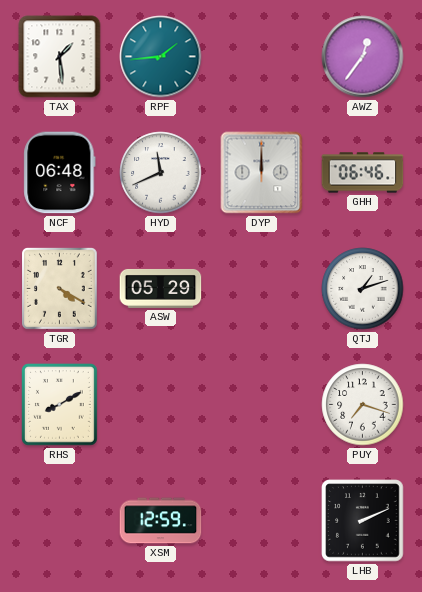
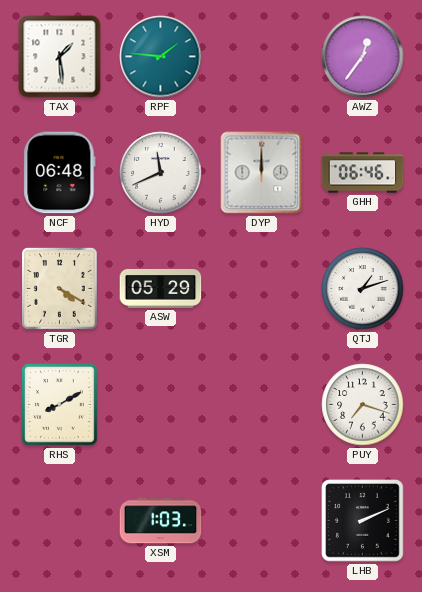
RPF: 1:44 -> 1:46 (161, 57)
XSM: 12:59 -> 1:03 (161, 521)
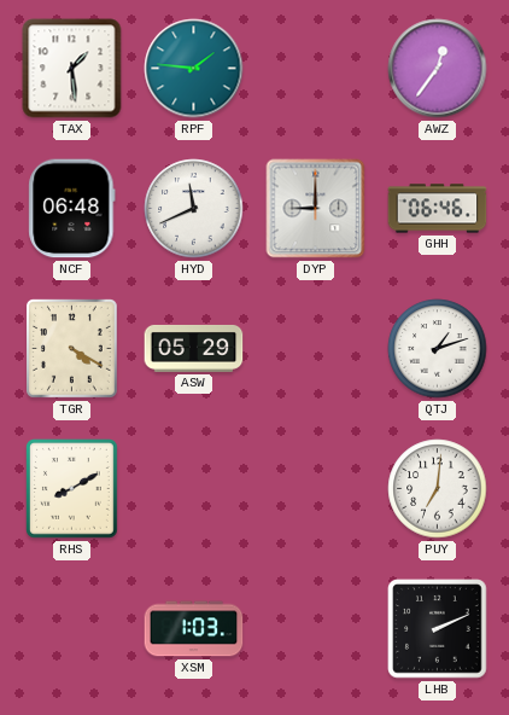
DYP: 12:00 -> 9:00 (316, 209)
PUY: 7:18 -> 7:01 (438, 489)
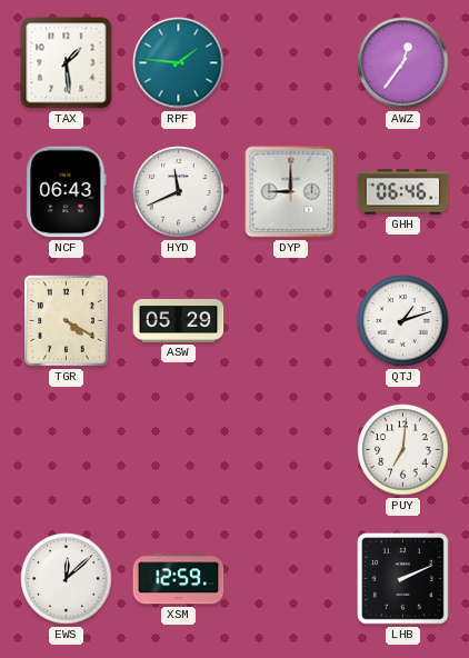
NCF: 06:48 -> 06:43 (67, 192)
RHS: 8:10 -> none (72, 489)
EWS: none -> 12:08 (67, 579)
XSM: 1:03 -> 12:59 (179, 579)
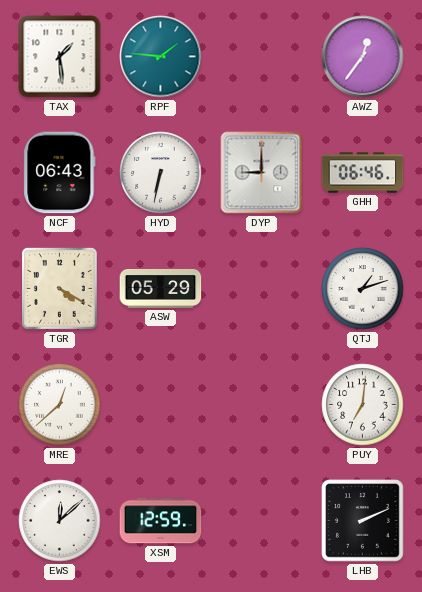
HYD: 11:41 -> 6:32 (161, 173)
MRE: none -> 12:38 (60, 405)
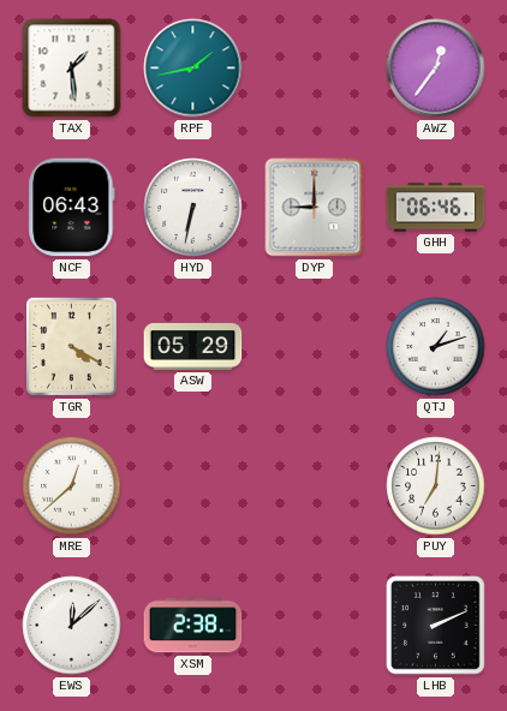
RPF: 1:46 -> 1:43 (193, 68)
XSM: 12:59 -> 2:38 (193, 626)
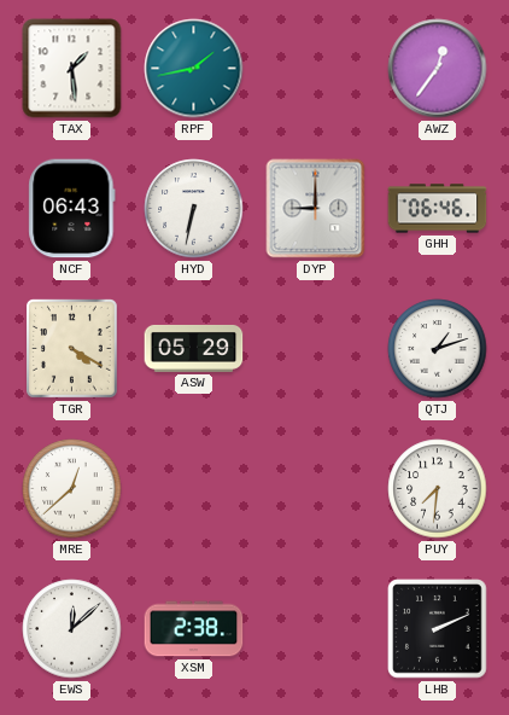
PUY: 7:01 -> 7:31 (438, 489)
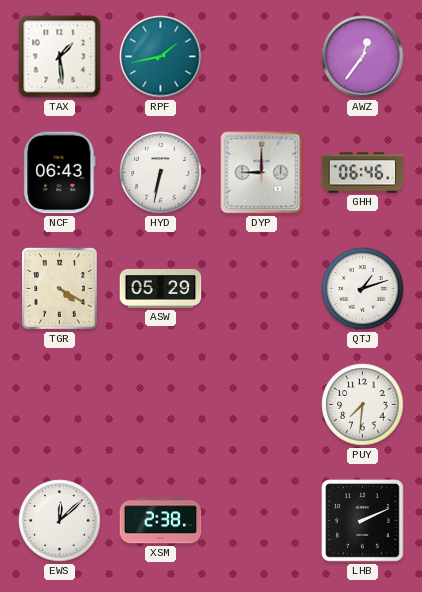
MRE: 12:38 -> none (72, 489)
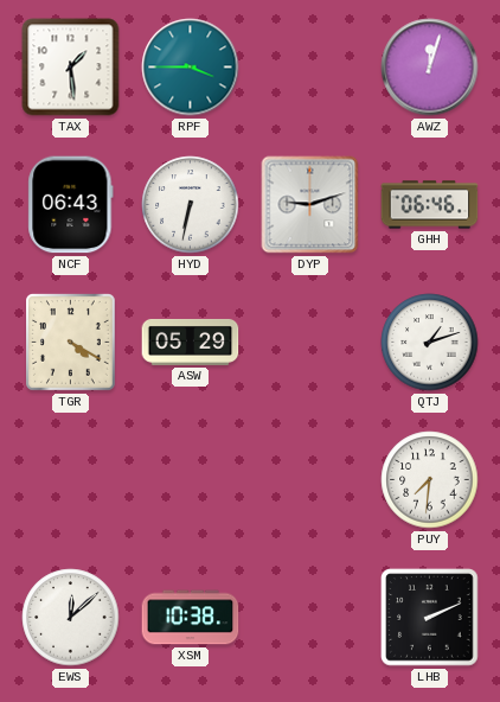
RPF: 1:43 -> 3:45 (191, 68)
AWZ: 12:36 -> 12:03 (430, 68)
DYP: 9:00 -> 9:12 (310, 205)
XSM: 2:38 -> 10:38 (191, 618)
